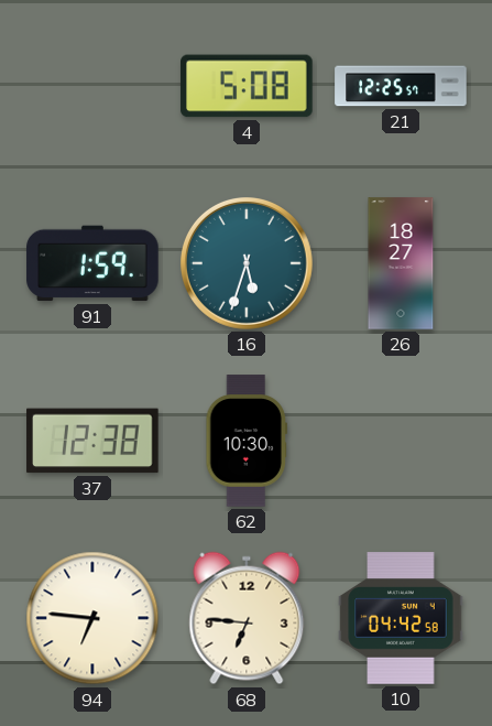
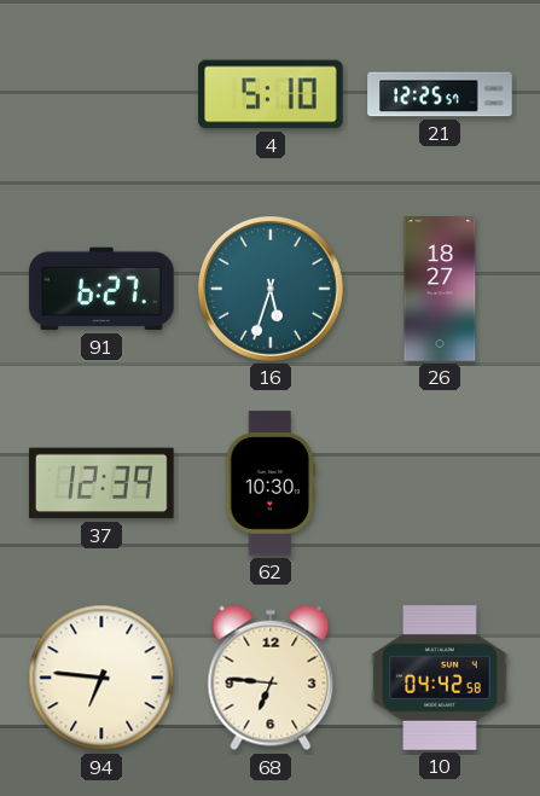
4: 5:08 -> 5:10 (271, 94)
91: 1:59 -> 6:27 (101, 289)
37: 12:38 -> 12:39 (101, 483)
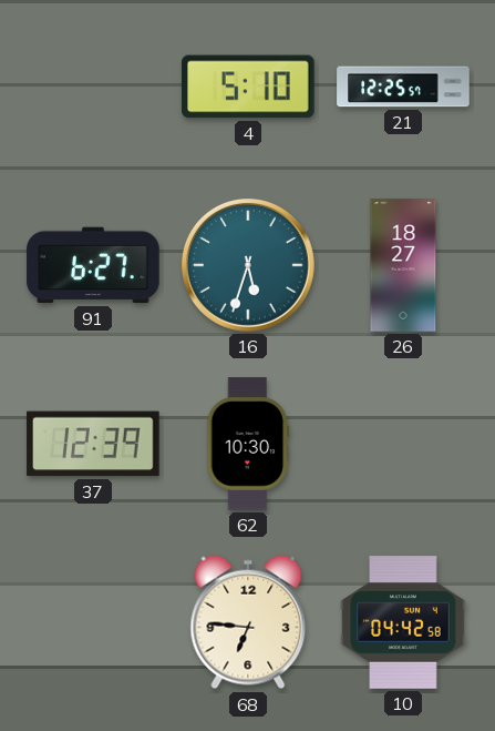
94: 6:46 -> none (101, 678)
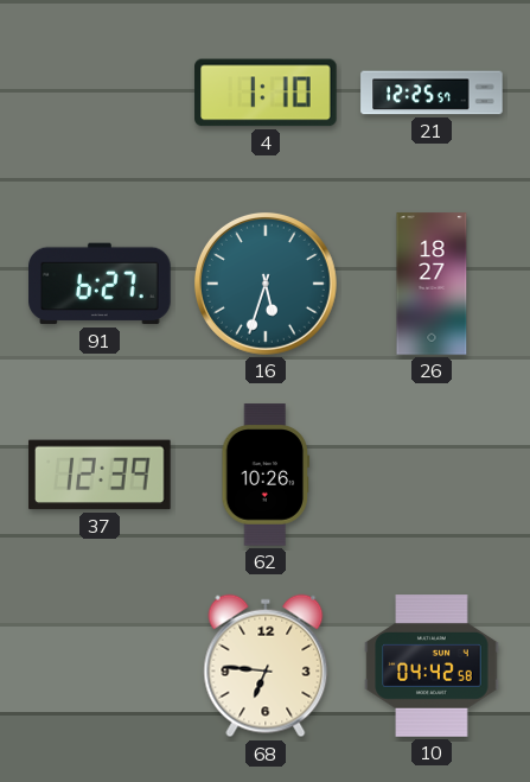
4: 5:10 -> 1:10 (266, 93)
62: 10:30 -> 10:26 (266, 475)
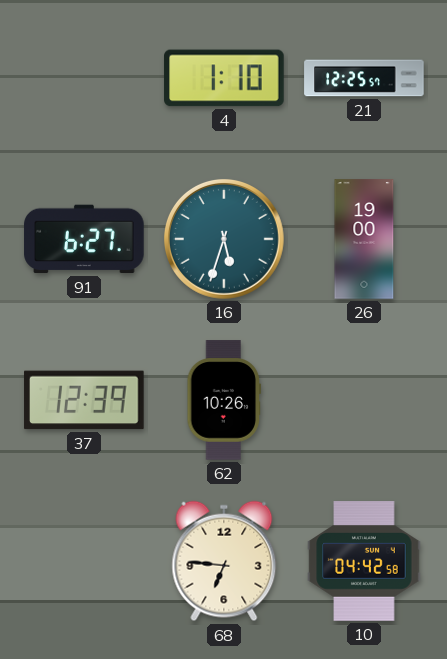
26: 18:27 -> 19:00 (364, 239)
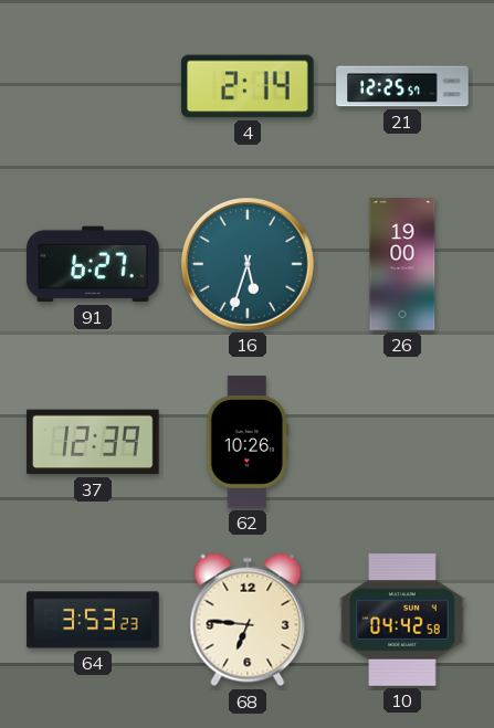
4: 1:10 -> 2:14 (248, 86)
64: none -> 3:53 (93, 620)
